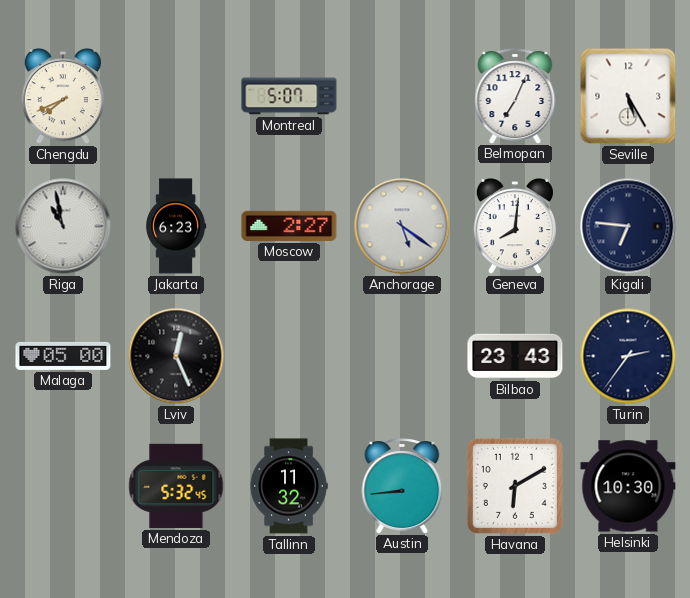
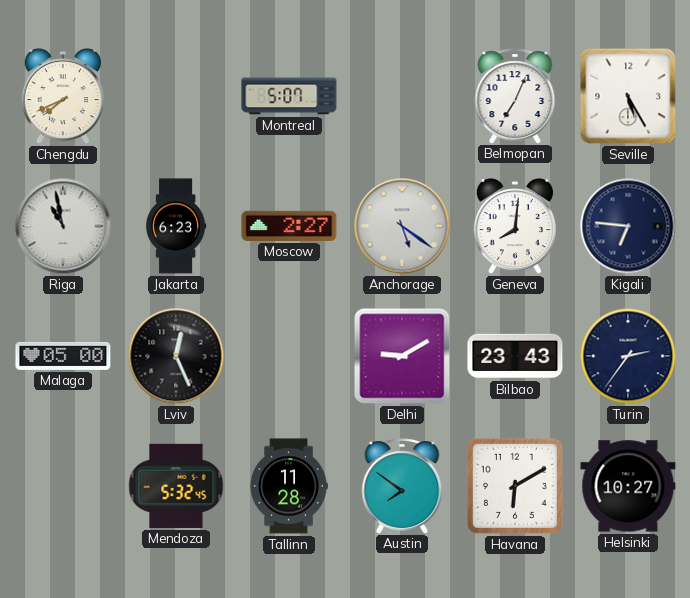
Delhi: none -> 9:10 (402, 356)
Tallinn: 11:32 -> 11:28 (289, 486)
Austin: 8:44 -> 7:51 (402, 486)
Helsinki: 10:30 -> 10:27 (628, 486)
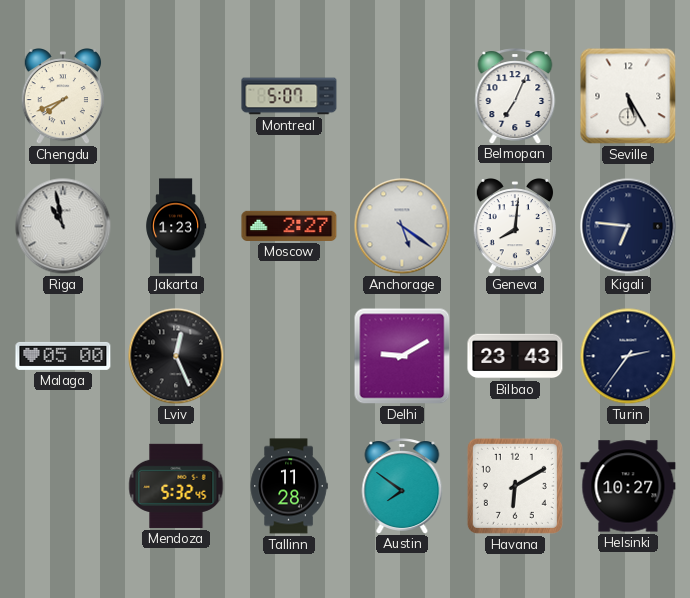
Jakarta: 6:23 -> 1:23 (177, 226)
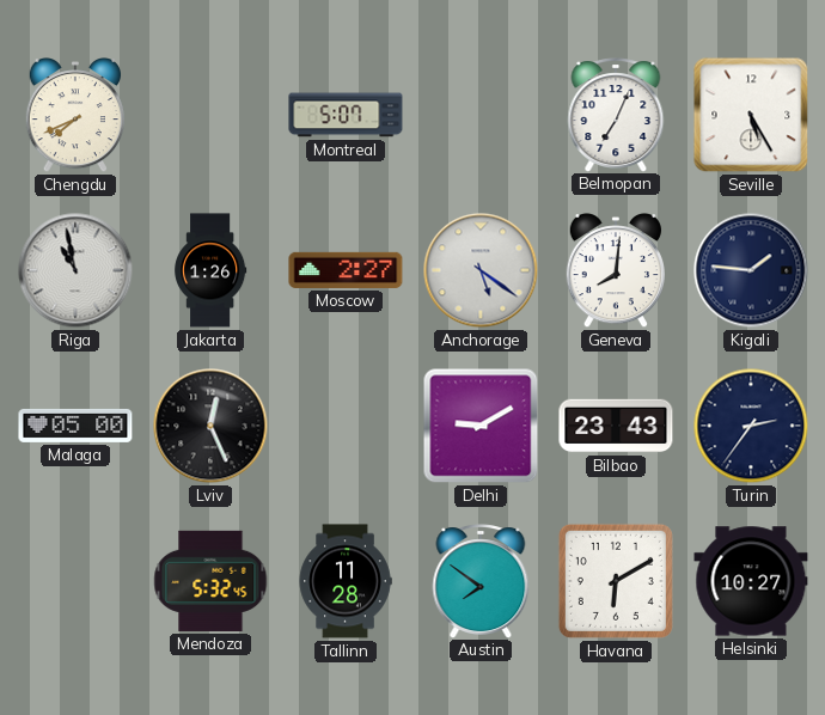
Jakarta: 1:23 -> 1:26 (212, 270)
Kigali: 6:46 -> 1:46 (751, 270)
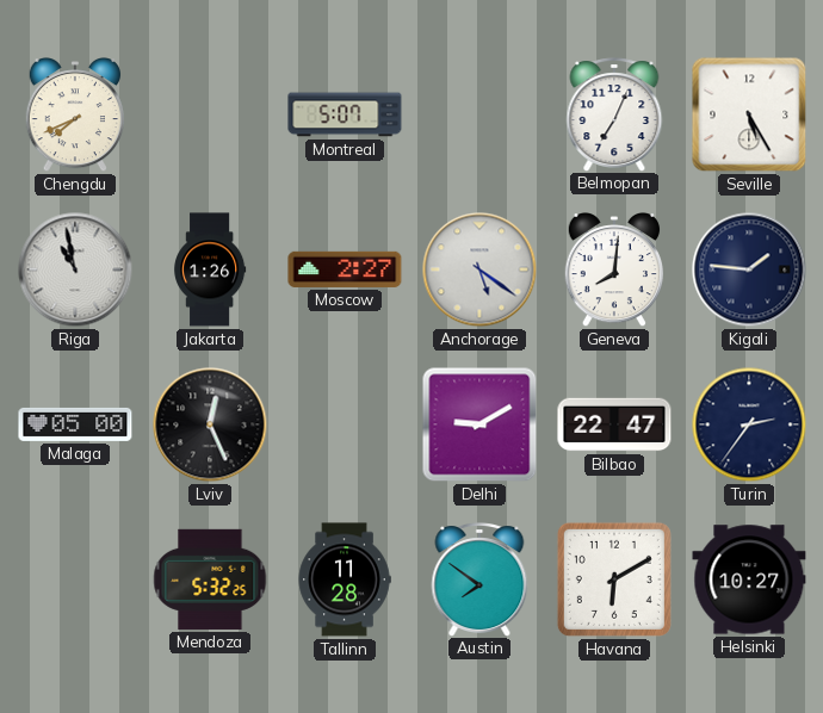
Bilbao: 23:43 -> 22:47 (614, 424)
Mendoza: 5:32:45 -> 5:32:25 (210, 579)
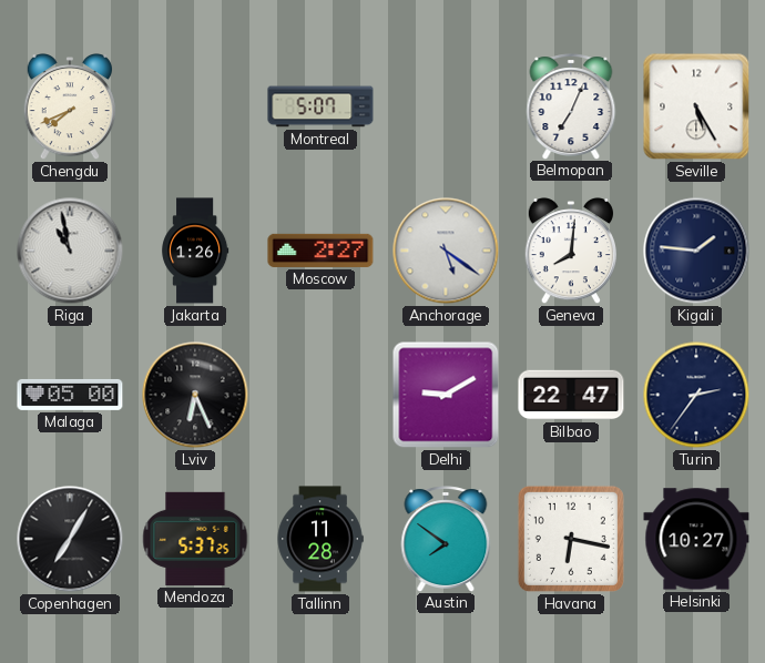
Lviv: 12:26 -> 6:26 (195, 395)
Copenhagen: none -> 7:05 (70, 539)
Mendoza: 5:32 -> 5:37 (195, 539)
Havana: 6:10 -> 6:17 (571, 539)
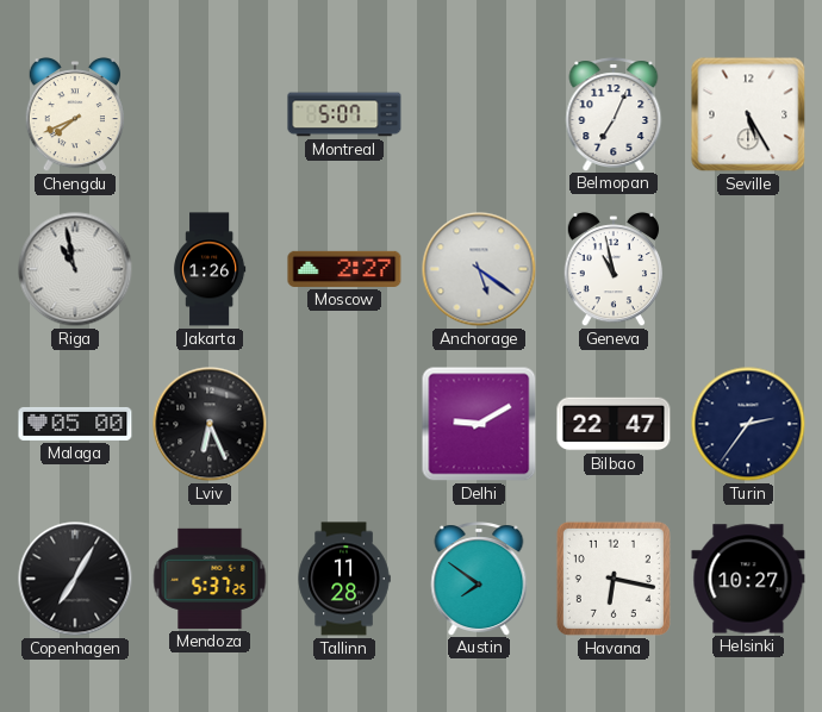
Geneva: 8:01 -> 10:58 (612, 270)
Kigali: 1:46 -> none (696, 251)
